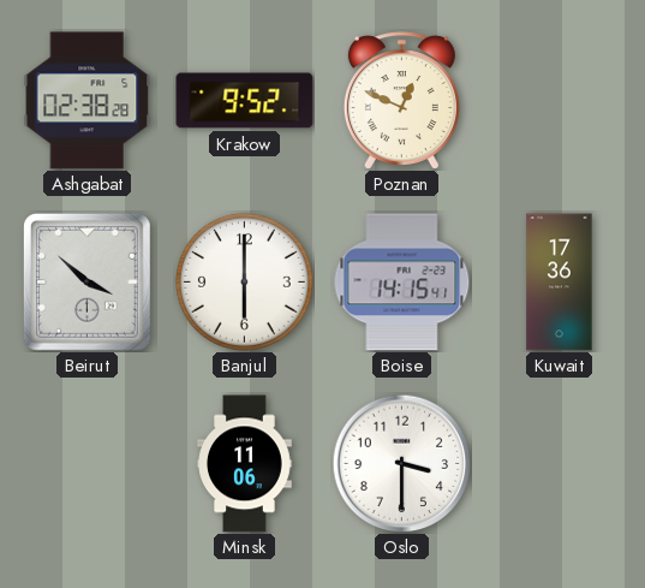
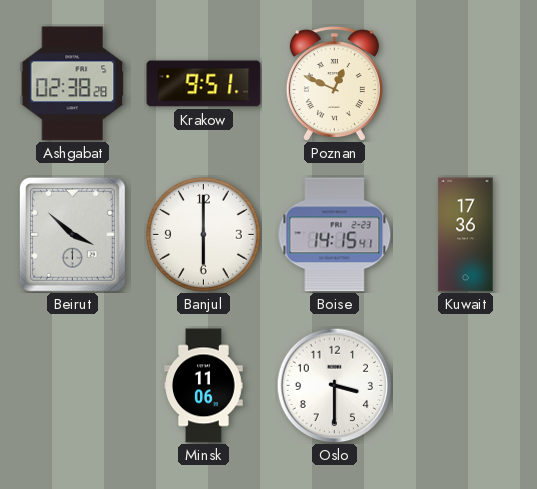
Krakow: 9:52 -> 9:51 (204, 84)
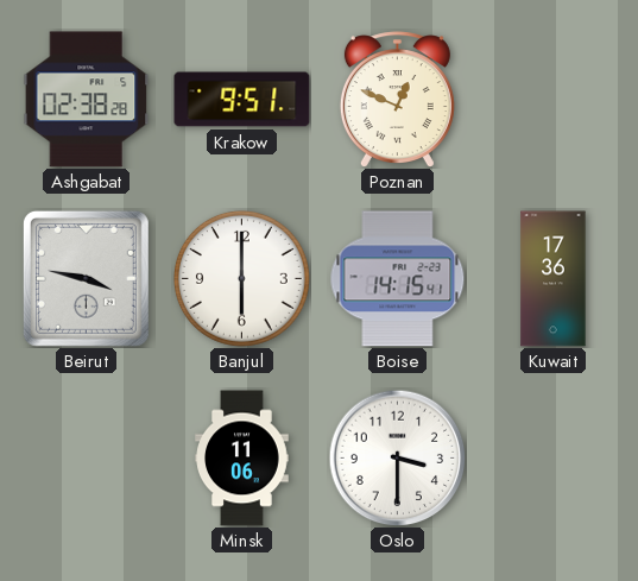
Beirut: 3:52 -> 3:47 (86, 278)
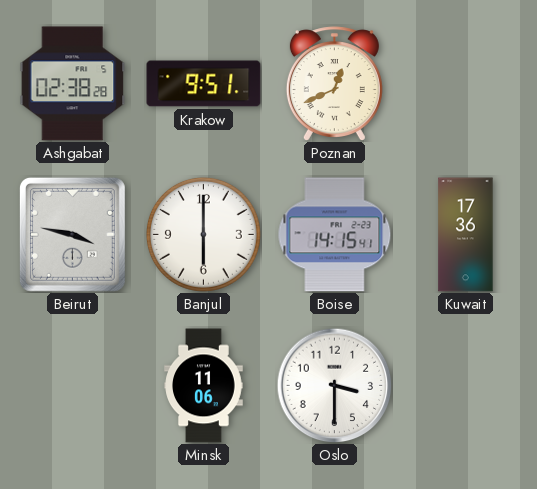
Poznan: 12:49 -> 12:41 (334, 83)
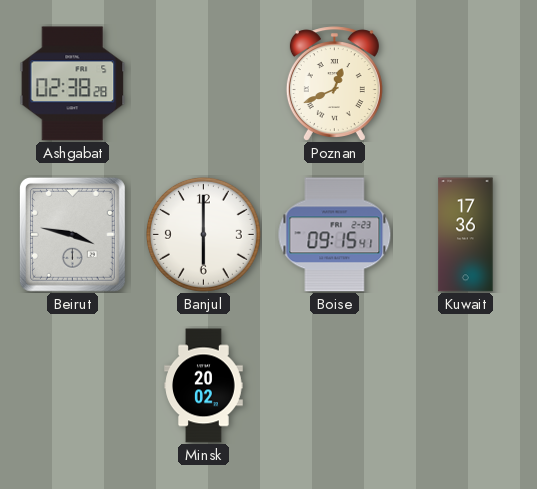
Krakow: 9:51 -> none (204, 84)
Boise: 14:15 -> 09:15 (335, 235)
Minsk: 11:06 -> 20:02 (204, 386)
Oslo: 3:30 -> none (334, 385)
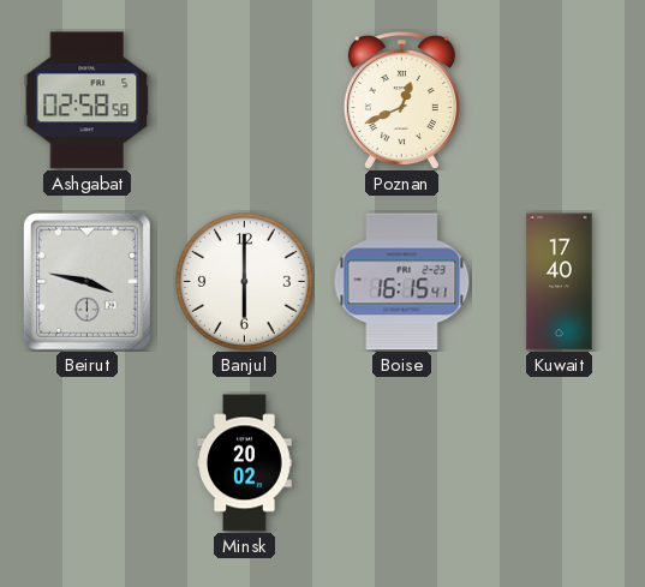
Ashgabat: 02:38 -> 02:58 (88, 101)
Boise: 09:15 -> 16:15 (402, 282)
Kuwait: 17:36 -> 17:40 (560, 282)
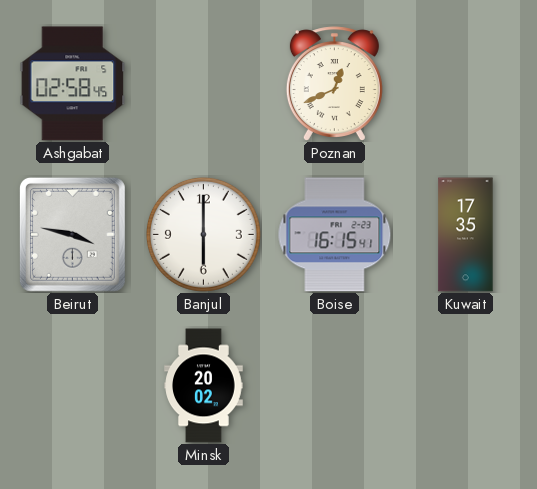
Ashgabat: 02:58:58 -> 02:58:45 (73, 84)
Kuwait: 17:40 -> 17:35 (466, 235)
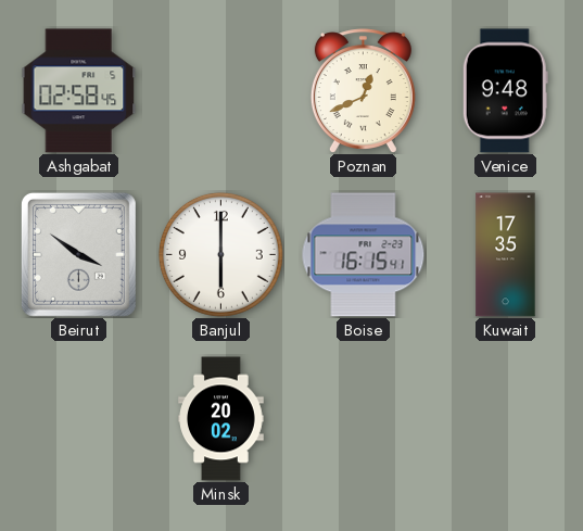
Venice: none -> 9:48 (505, 91)
Beirut: 3:47 -> 3:51 (78, 254)
